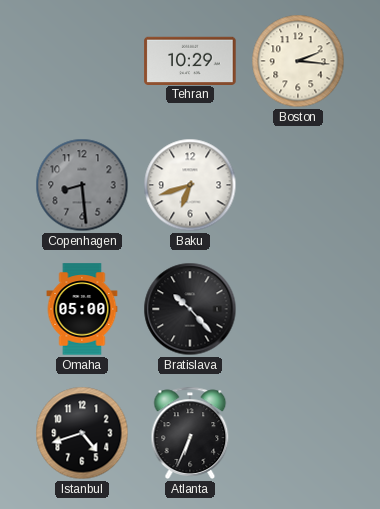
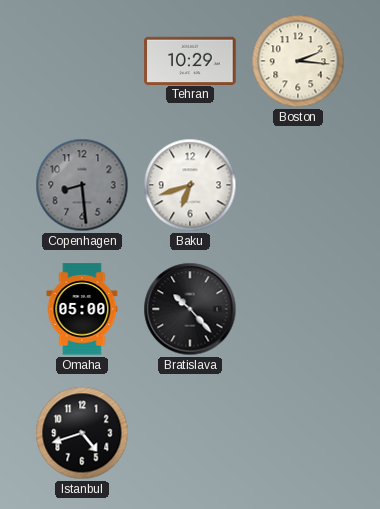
Atlanta: 6:34 -> none (190, 433)
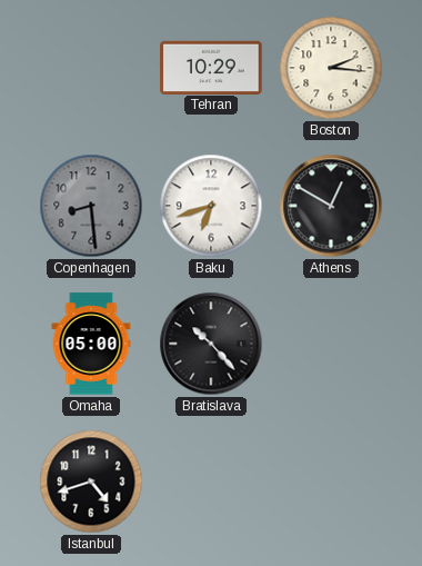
Athens: none -> 12:50 (331, 206)
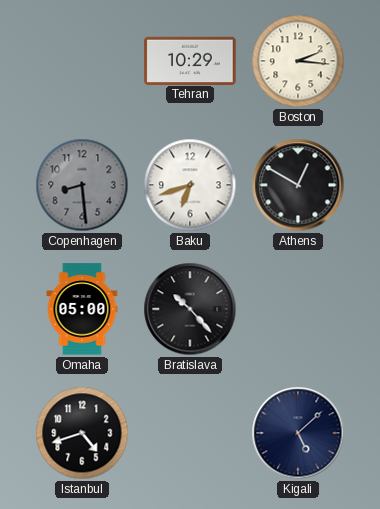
Kigali: none -> 5:08 (298, 433)
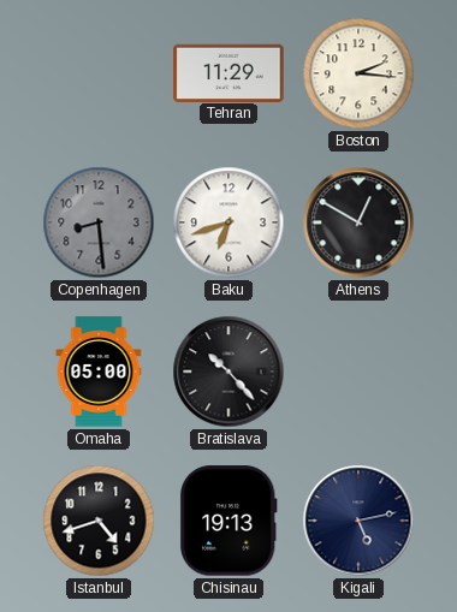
Tehran: 10:29 -> 11:29 (228, 72)
Chisinau: none -> 19:13 (228, 521)
Kigali: 5:08 -> 5:13 (358, 521)
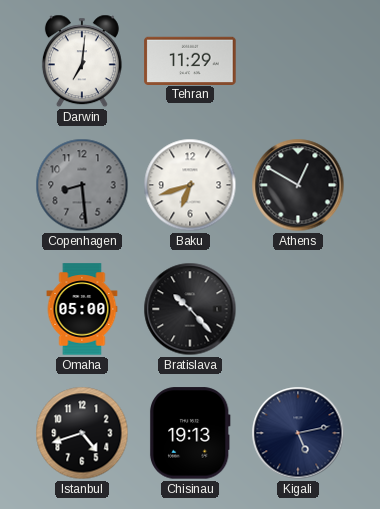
Darwin: none -> 7:01 (82, 61)
Boston: 2:16 -> none (358, 73)
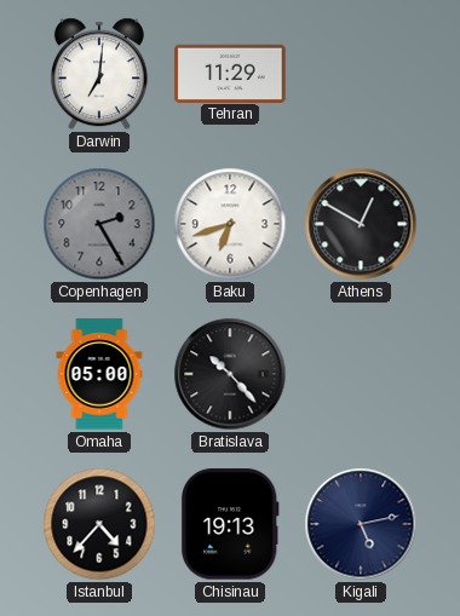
Copenhagen: 8:29 -> 2:25 (99, 224)
Istanbul: 4:42 -> 4:37 (99, 524)
